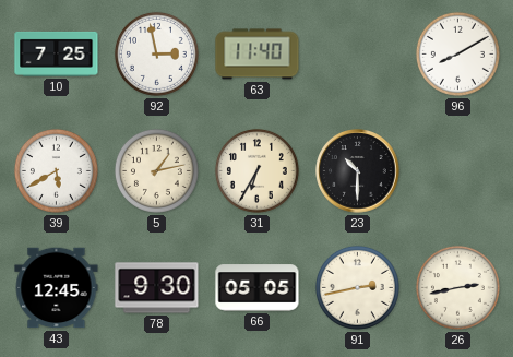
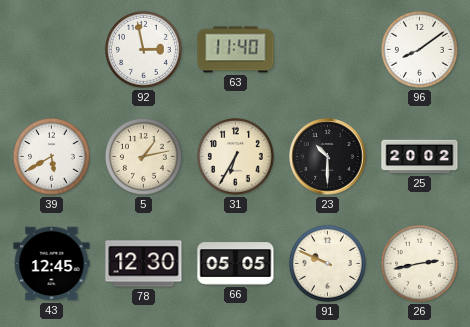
10: 7:25 -> none (57, 53)
96: 8:10 -> 8:09 (419, 49)
25: none -> 20:02 (420, 157)
78: 9:30 -> 12:30 (144, 264)
91: 2:43 -> 9:49 (327, 263)
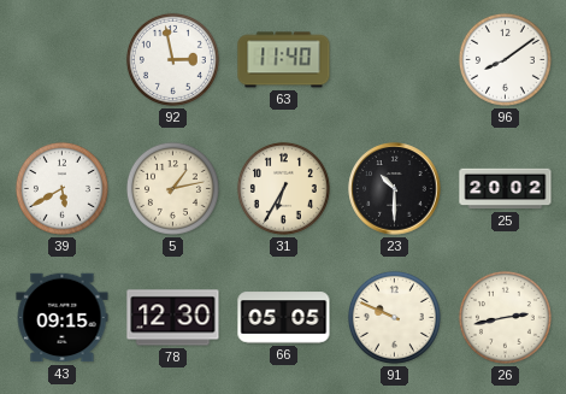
43: 12:45 -> 09:15 (63, 318)
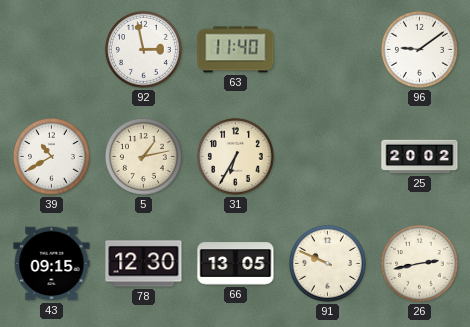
96: 8:09 -> 9:09 (419, 49)
39: 5:40 -> 10:40 (51, 156)
23: 10:30 -> none (395, 189)
66: 05:05 -> 13:05 (236, 264)
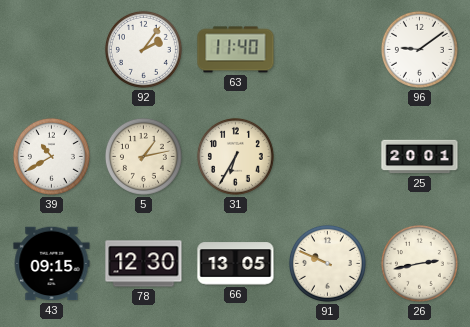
92: 2:58 -> 2:06 (143, 49)
25: 20:02 -> 20:01 (420, 157)
